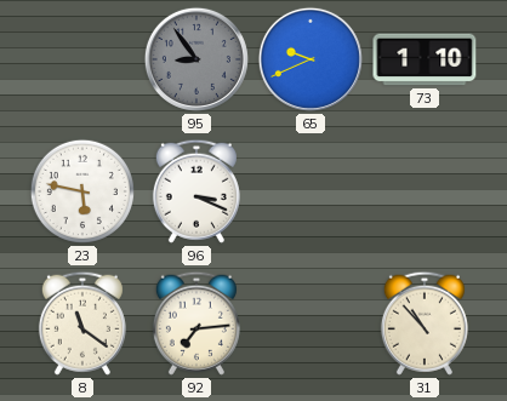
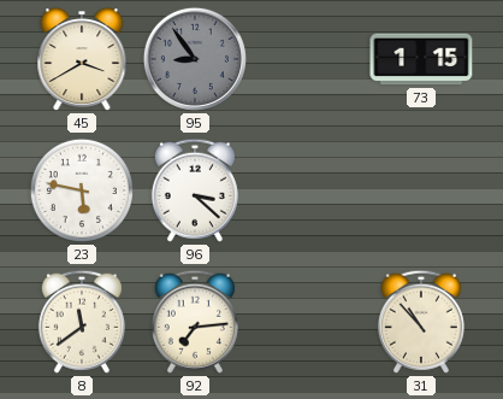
45: none -> 3:40 (82, 60)
65: 9:41 -> none (311, 59)
73: 1:10 -> 1:15 (421, 59)
96: 3:19 -> 3:22 (195, 190)
8: 11:21 -> 11:39 (82, 322)
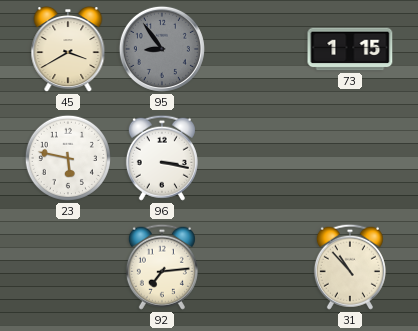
96: 3:22 -> 3:17 (162, 158)
8: 11:39 -> none (82, 322)
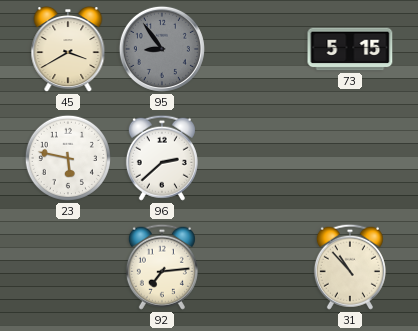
73: 1:15 -> 5:15 (350, 49)
96: 3:17 -> 2:38 (162, 158)
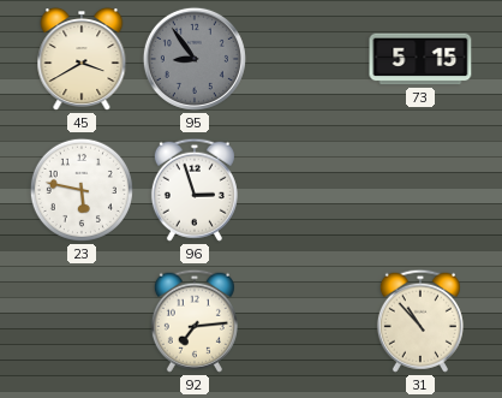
96: 2:38 -> 2:57 (195, 190)
